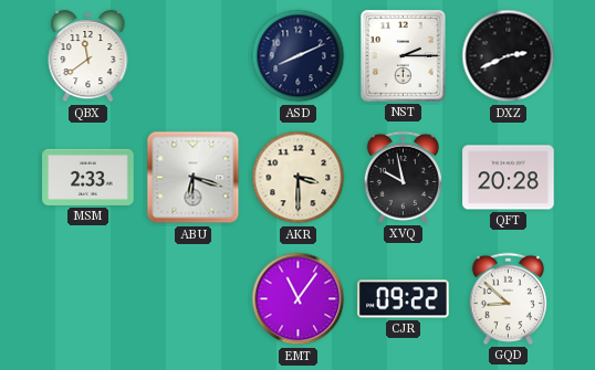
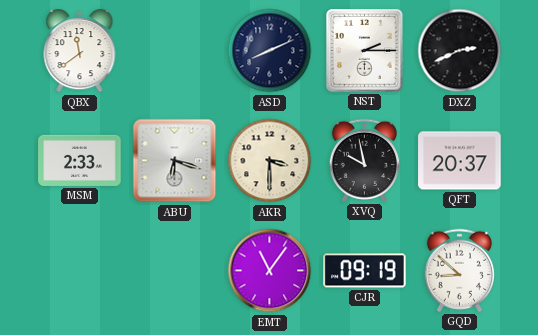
QFT: 20:28 -> 20:37 (460, 161)
CJR: 09:22 -> 09:19 (365, 271)
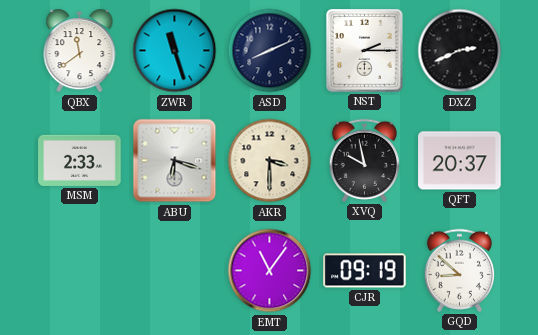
ZWR: none -> 11:27 (175, 51)
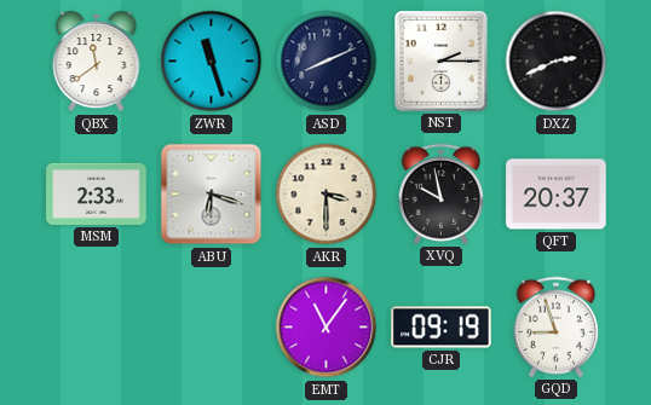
GQD: 8:52 -> 8:57 (555, 326)
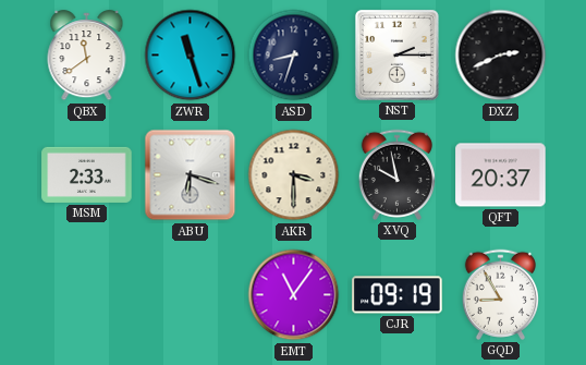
ASD: 8:11 -> 8:33 (294, 56)
GQD: 8:57 -> 8:55 (500, 294)
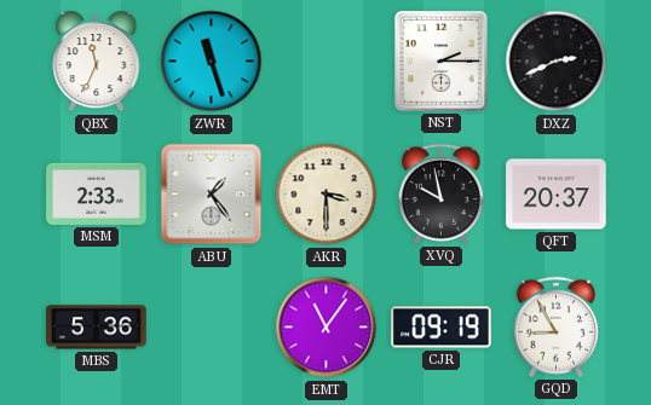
QBX: 11:39 -> 11:34 (97, 62)
ASD: 8:33 -> none (294, 56)
ABU: 6:18 -> 1:24 (212, 195)
MBS: none -> 5:36 (97, 328)
